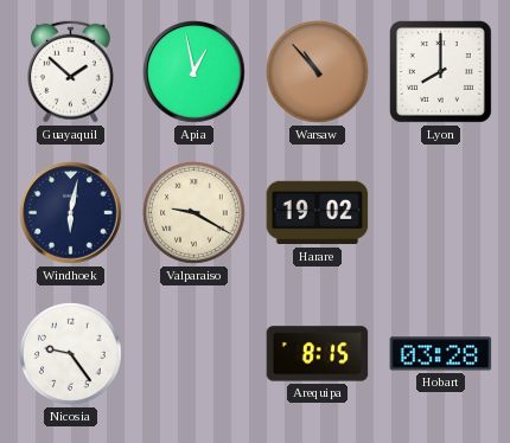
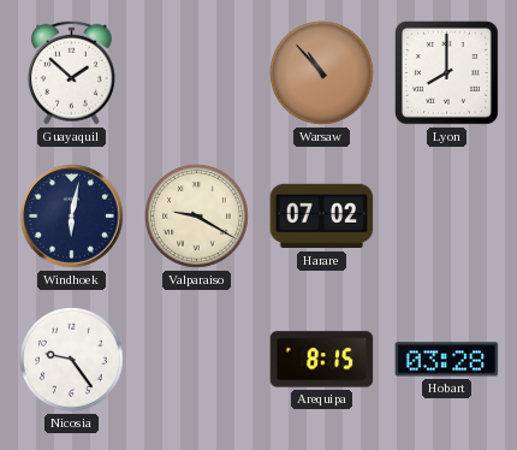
Apia: 12:58 -> none (195, 72)
Harare: 19:02 -> 07:02 (322, 217)
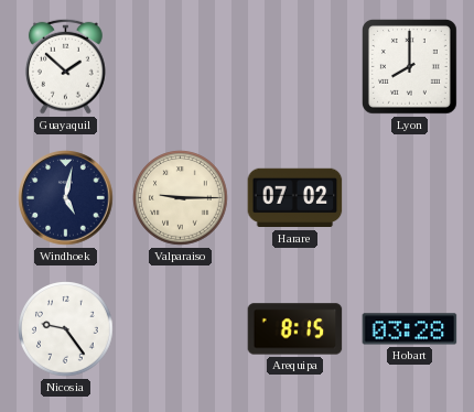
Warsaw: 10:53 -> none (322, 73)
Windhoek: 6:02 -> 5:02 (66, 198)
Valparaiso: 9:20 -> 9:15 (181, 198)
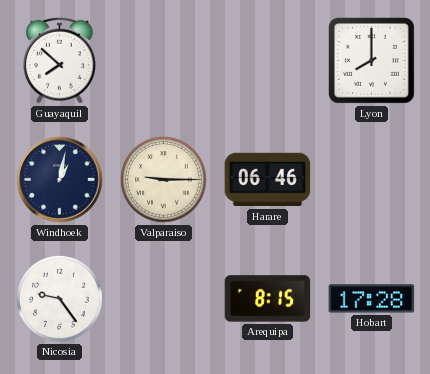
Guayaquil: 1:52 -> 7:52 (59, 60)
Windhoek: 5:02 -> 1:02 (60, 180)
Harare: 07:02 -> 06:46 (268, 180)
Hobart: 03:28 -> 17:28 (372, 299)
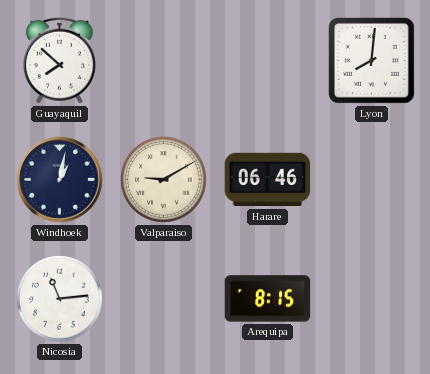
Lyon: 8:00 -> 8:01 (372, 61)
Valparaiso: 9:15 -> 9:10 (164, 180)
Nicosia: 9:24 -> 11:14 (60, 299)
Hobart: 17:28 -> none (372, 299)
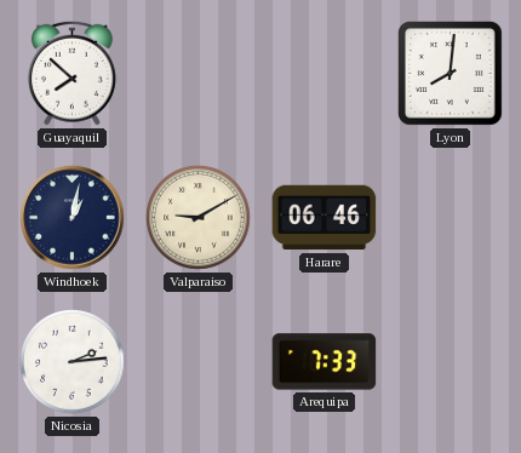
Nicosia: 11:14 -> 2:14 (73, 362)
Arequipa: 8:15 -> 7:33 (325, 362)
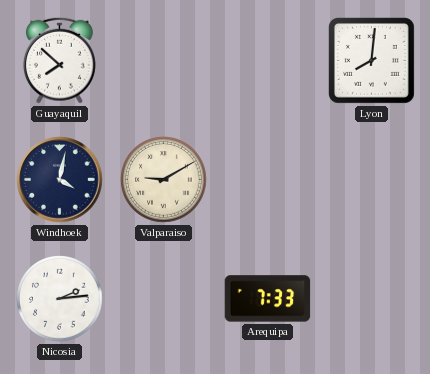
Windhoek: 1:02 -> 4:02 (60, 180)
Harare: 06:46 -> none (325, 218)
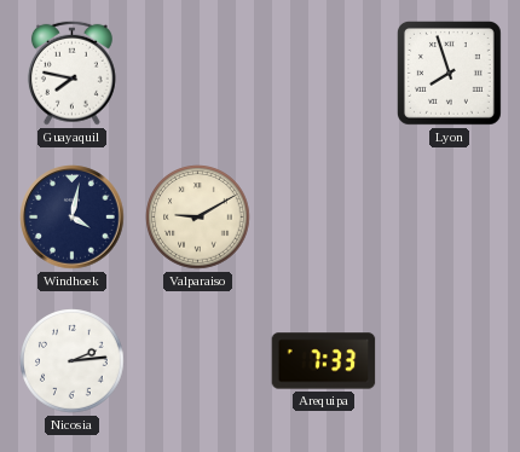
Guayaquil: 7:52 -> 7:47 (71, 73)
Lyon: 8:01 -> 7:57 (450, 74)
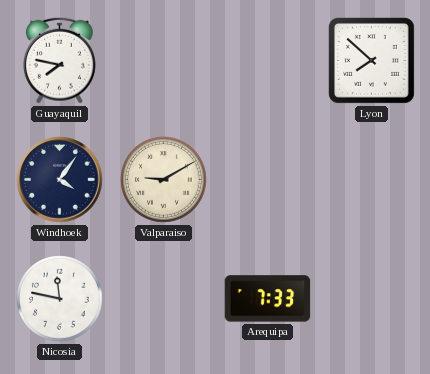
Lyon: 7:57 -> 7:52 (372, 61)
Windhoek: 4:02 -> 4:06 (60, 180)
Nicosia: 2:14 -> 11:47 (60, 299)
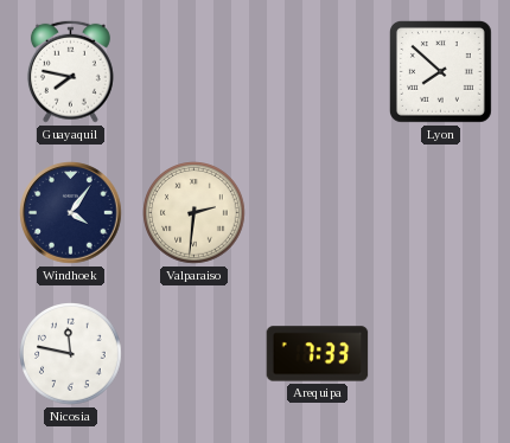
Valparaiso: 9:10 -> 2:31 (195, 213)
